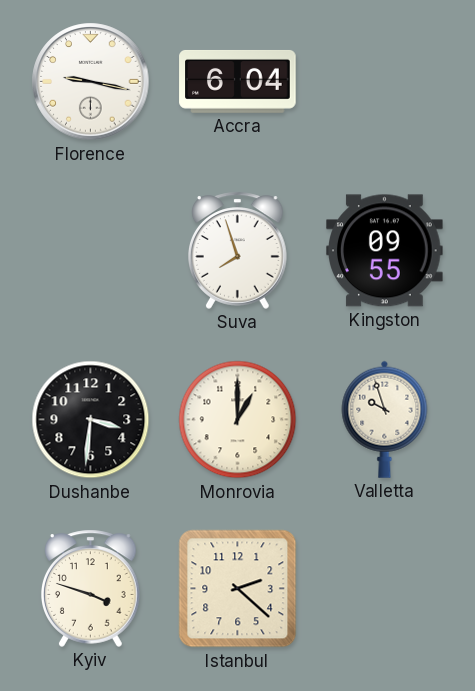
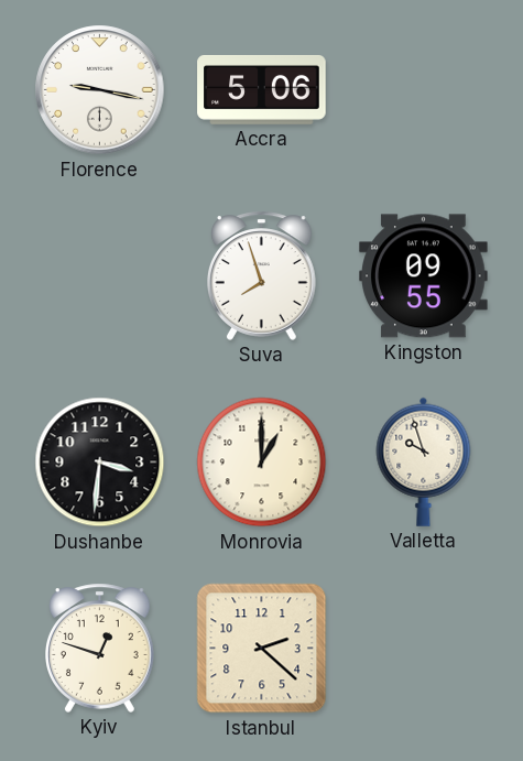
Accra: 6:04 -> 5:06 (262, 89)
Kyiv: 3:48 -> 12:48 (100, 648)
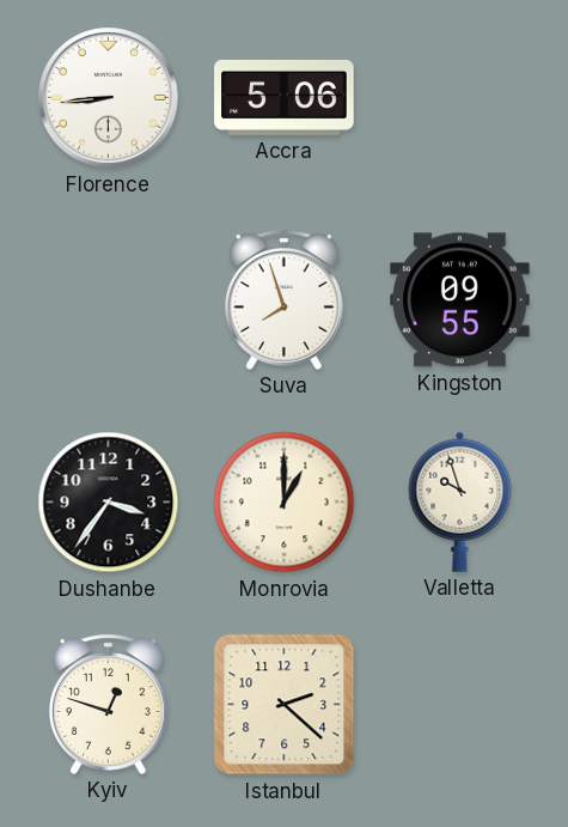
Florence: 9:17 -> 8:44 (109, 98)
Dushanbe: 3:31 -> 3:36 (109, 503)
